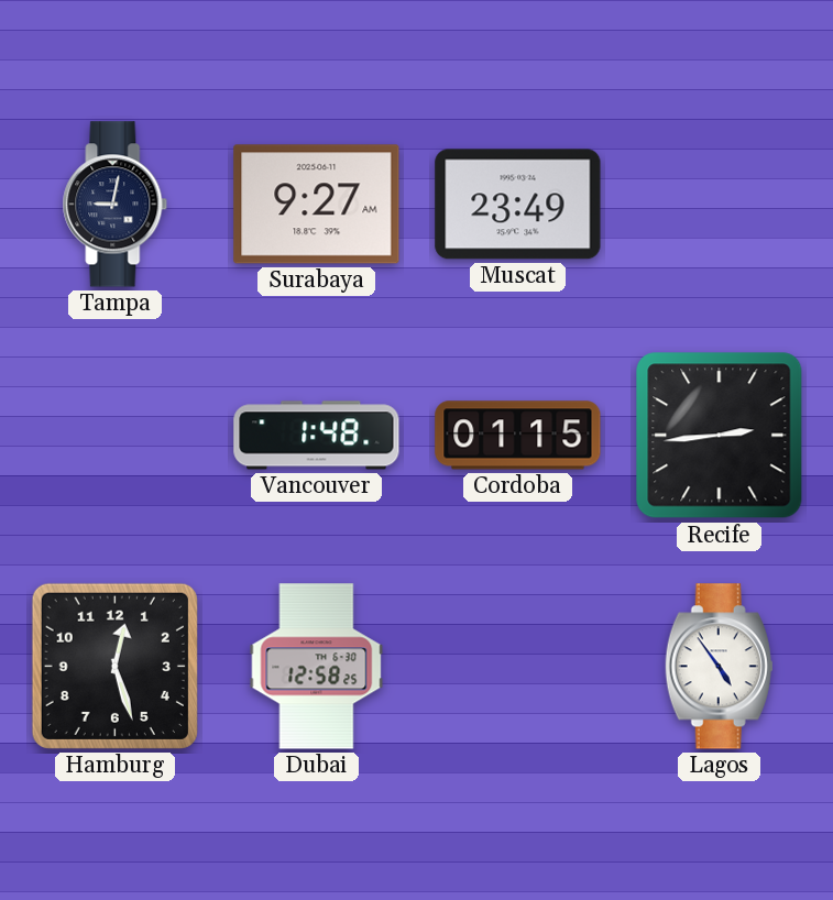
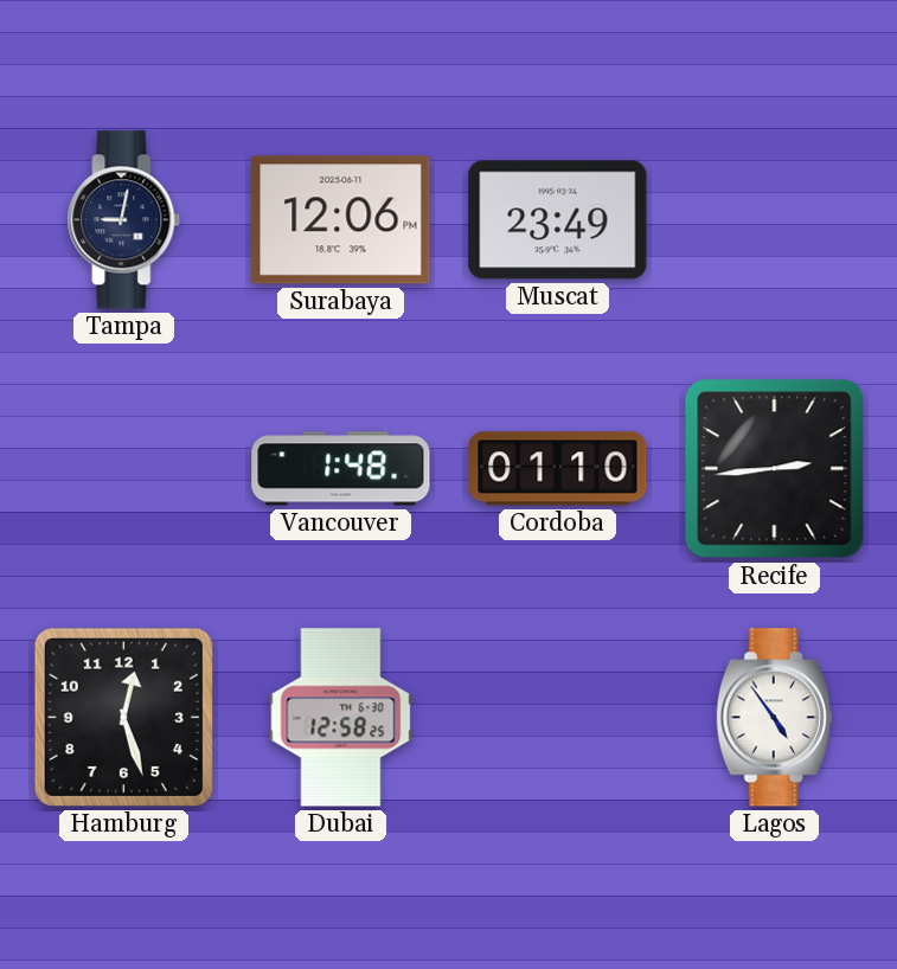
Surabaya: 9:27 -> 12:06 (341, 220)
Cordoba: 01:15 -> 01:10 (558, 469)
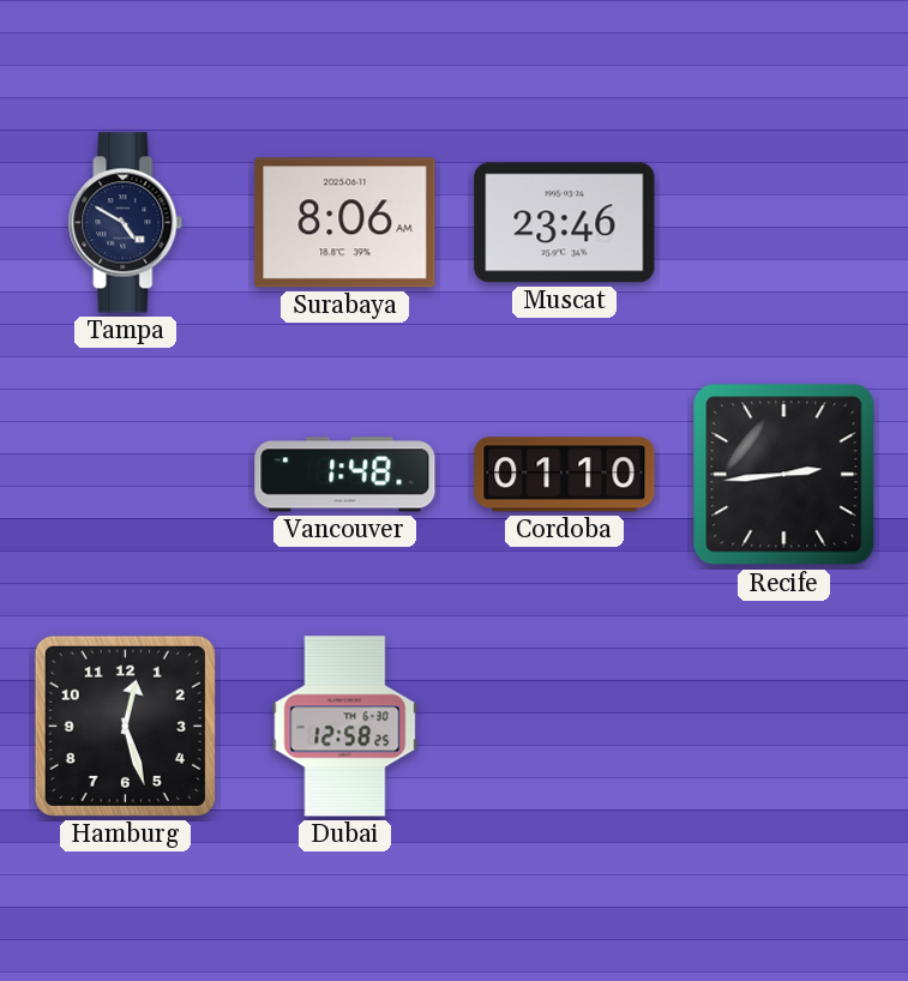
Tampa: 9:02 -> 4:50 (126, 223)
Surabaya: 12:06 -> 8:06 (345, 223)
Muscat: 23:49 -> 23:46 (565, 223)
Lagos: 4:54 -> none (774, 718)
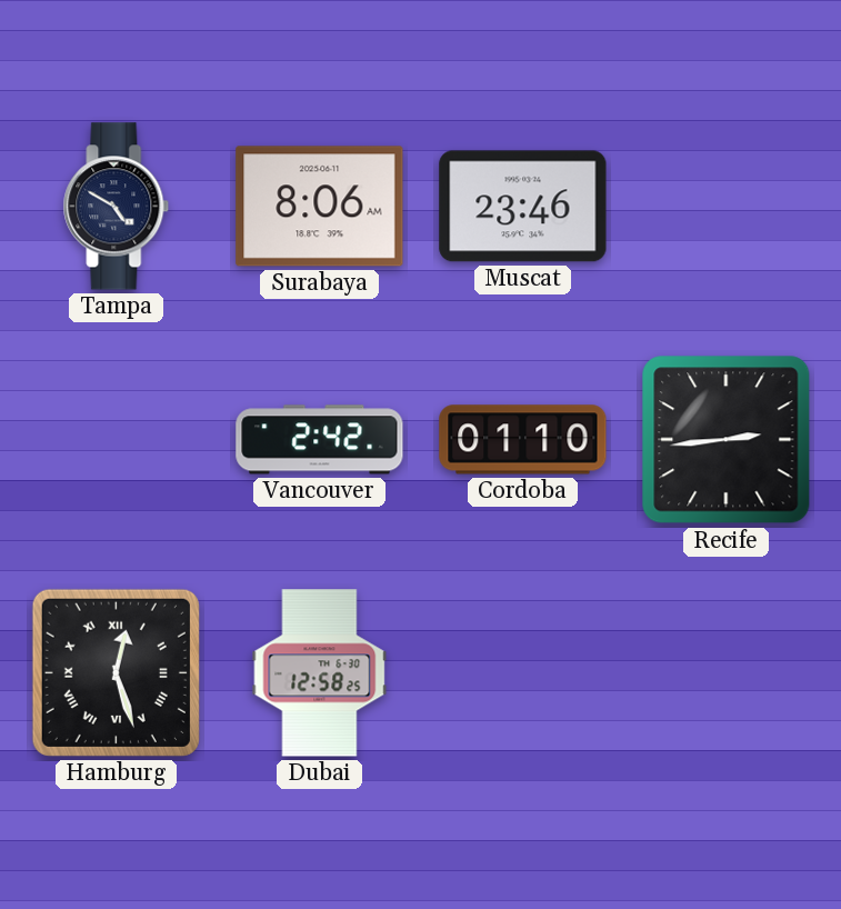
Vancouver: 1:48 -> 2:42 (320, 440)
Hamburg numerals: Arabic -> Roman (116, 672)
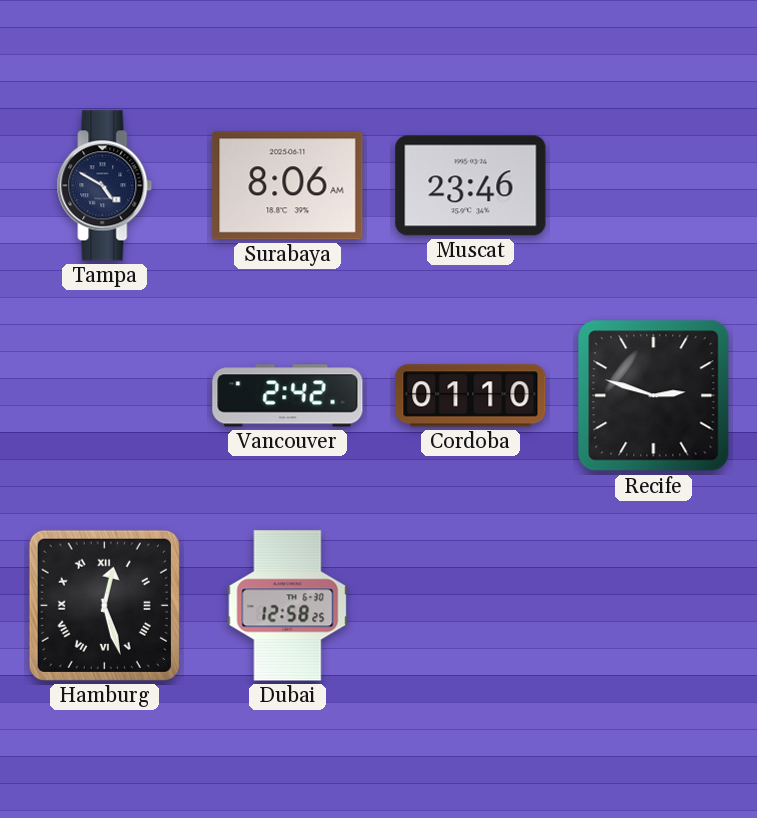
Recife: 2:44 -> 2:48 (654, 396)
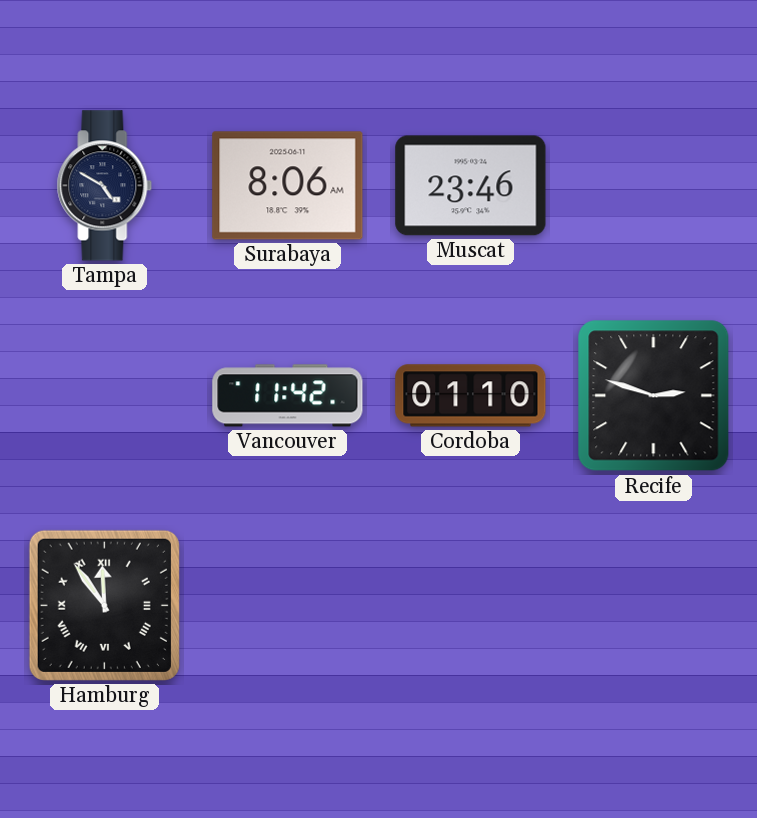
Vancouver: 2:42 -> 11:42 (288, 396)
Hamburg: 12:27 -> 11:54 (104, 605)
Dubai: 12:58 -> none (288, 606)
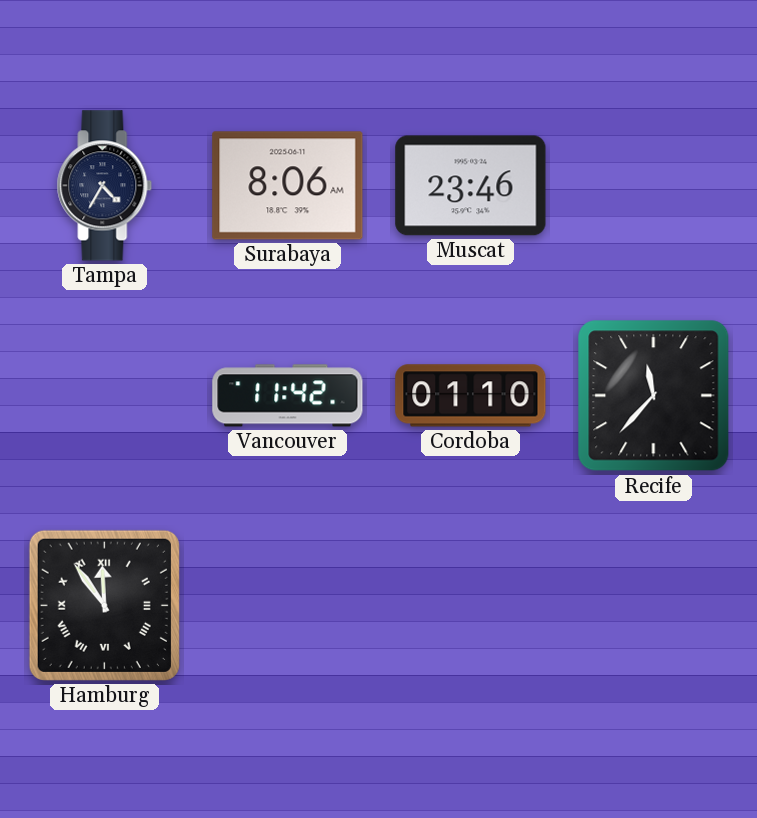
Tampa: 4:50 -> 4:35 (105, 186)
Recife: 2:48 -> 11:37 (654, 396)
